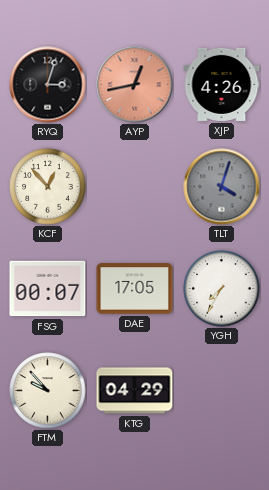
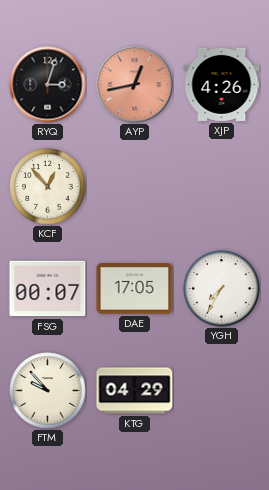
TLT: 4:03 -> none (222, 187)
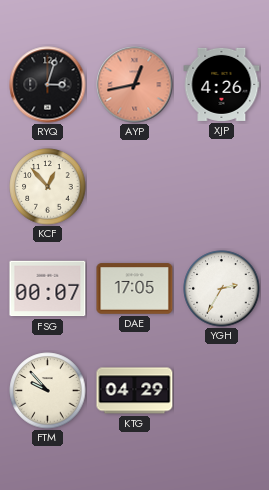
YGH: 7:35 -> 2:35 (222, 289)
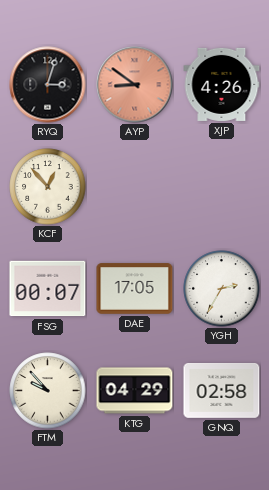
AYP: 12:43 -> 8:51 (135, 85)
GNQ: none -> 02:58 (222, 390)
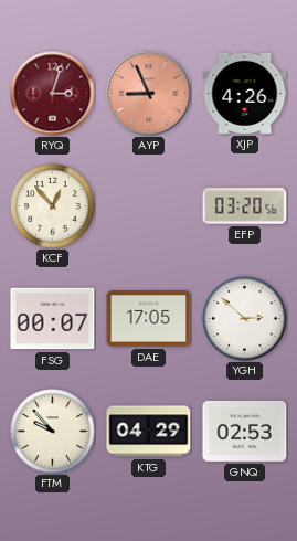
RYQ dial: black -> burgundy (53, 94)
AYP: 8:51 -> 8:56 (149, 94)
EFP: none -> 03:20 (245, 206)
YGH: 2:35 -> 2:52 (245, 319)
GNQ: 02:58 -> 02:53 (245, 431)
